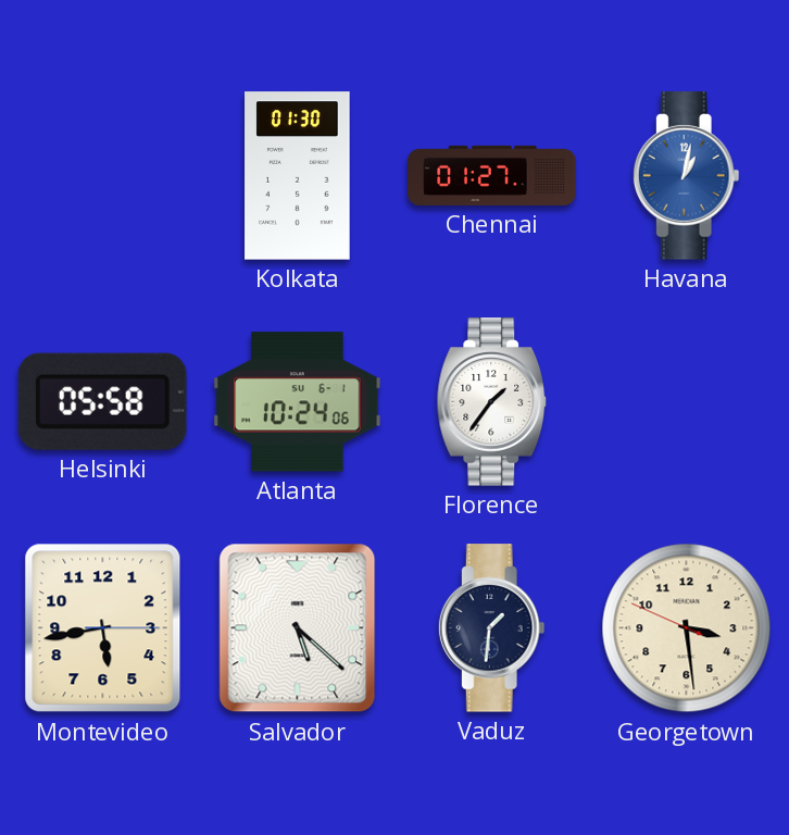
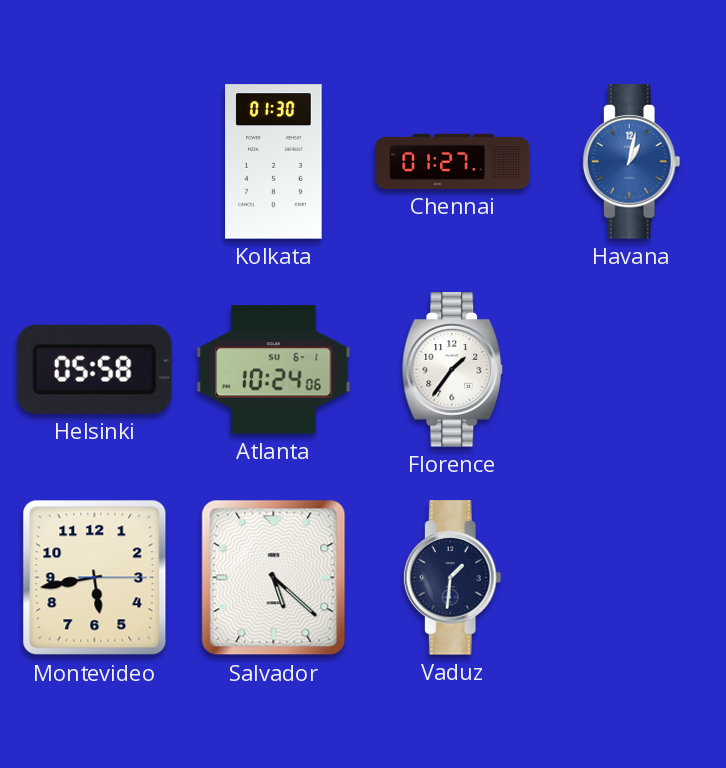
Georgetown: 3:28 -> none (687, 628)
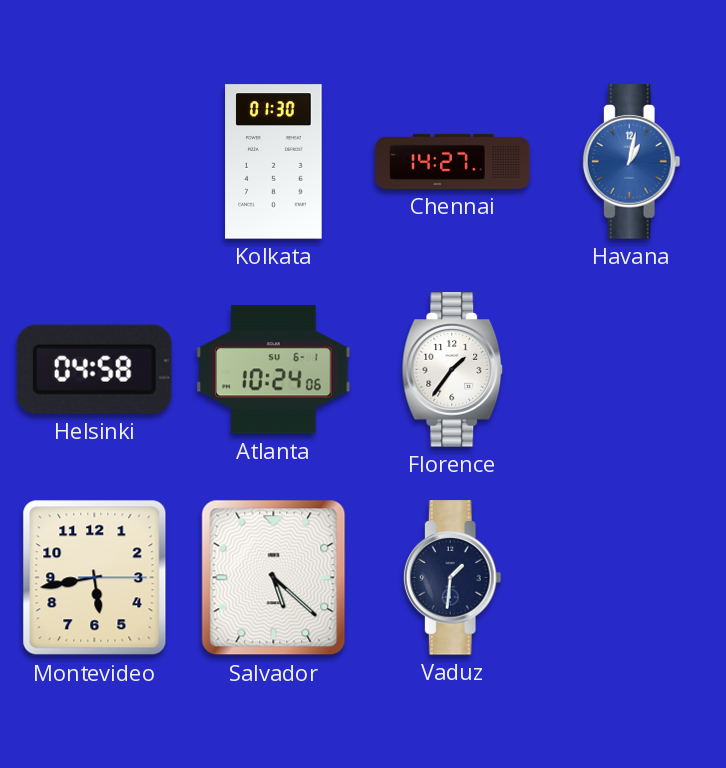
Chennai: 01:27 -> 14:27 (453, 161)
Helsinki: 05:58 -> 04:58 (94, 369)
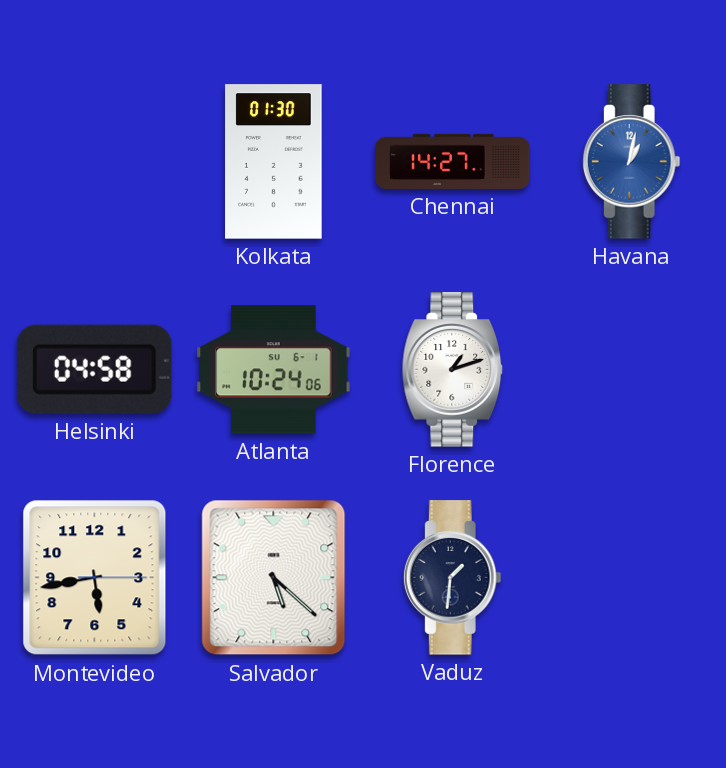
Florence: 1:36 -> 1:12 (453, 370)
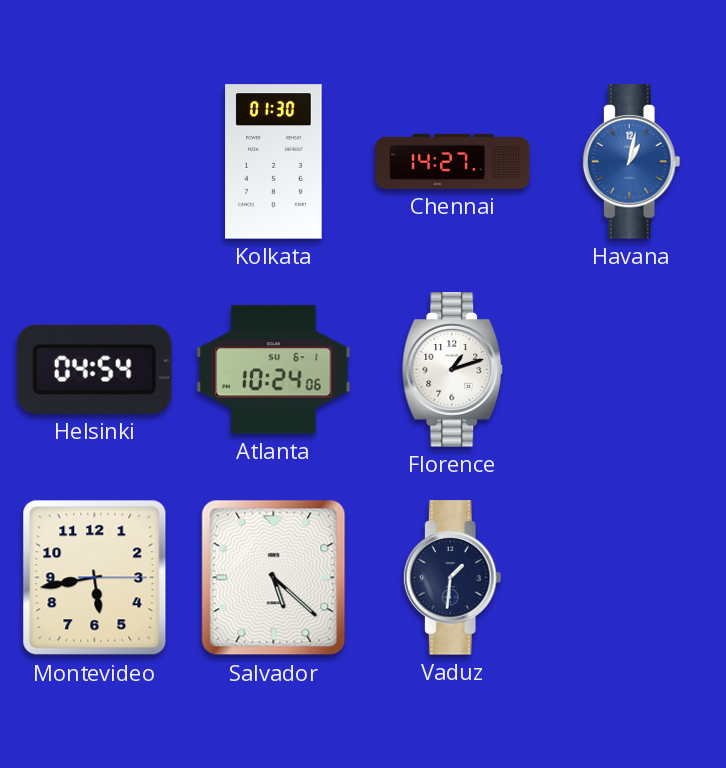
Helsinki: 04:58 -> 04:54 (94, 369)
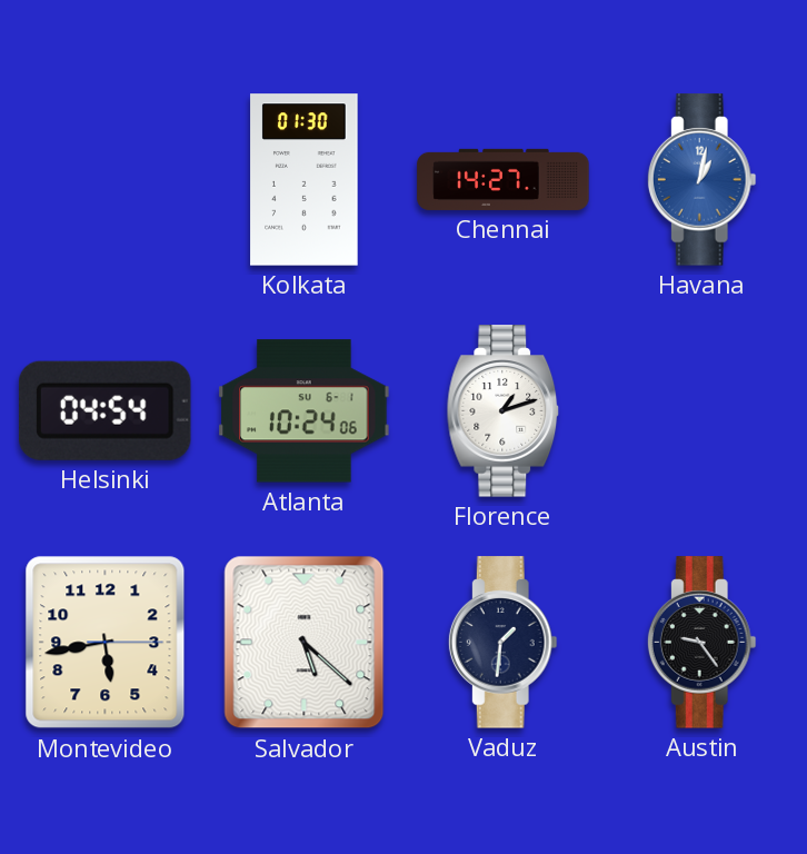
Austin: none -> 9:24 (701, 643)
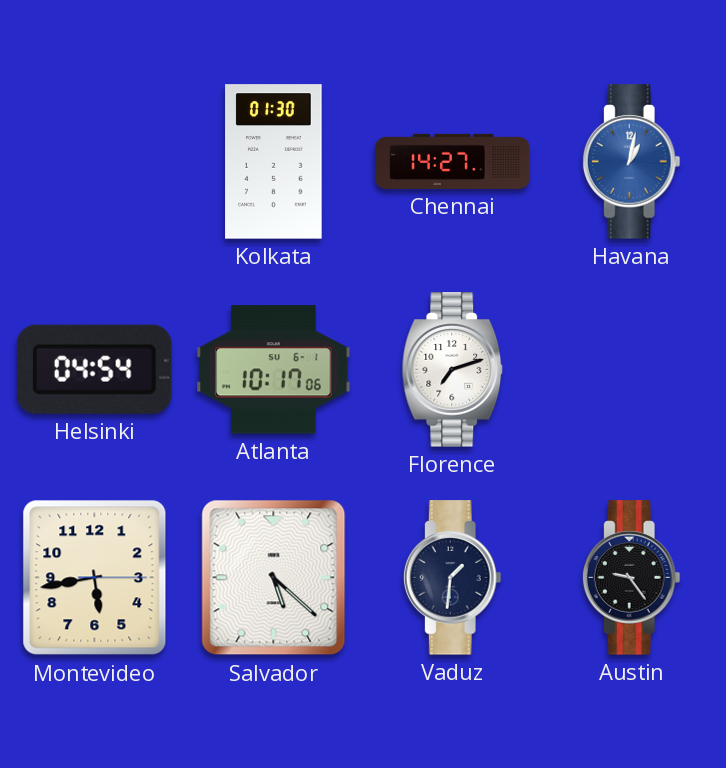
Atlanta: 10:24 -> 10:17 (274, 370)
Florence: 1:12 -> 7:12 (453, 370)
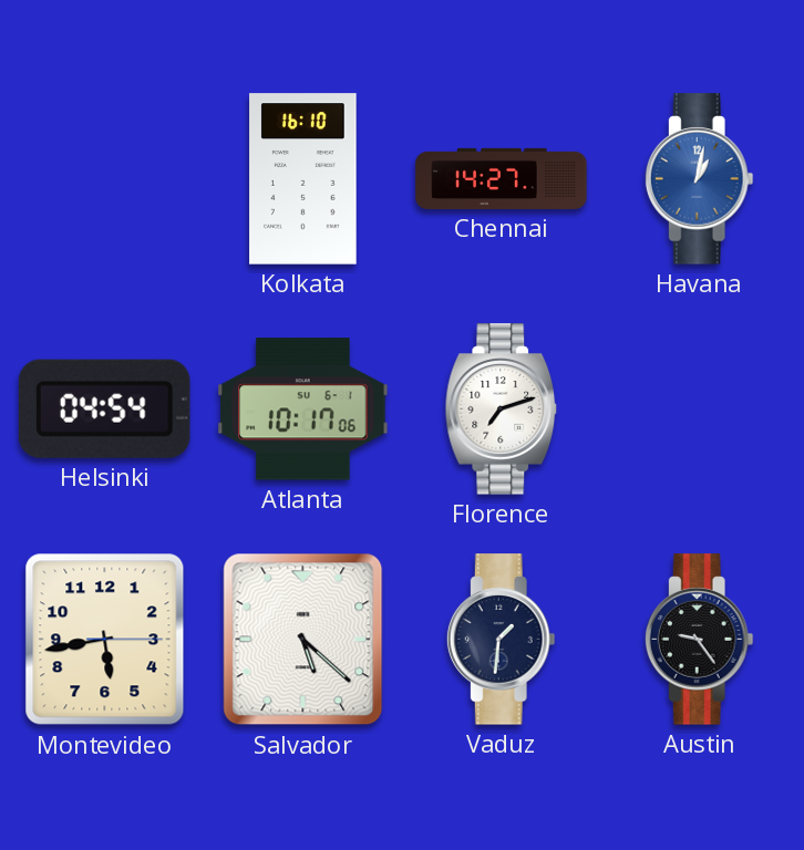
Kolkata: 01:30 -> 16:10 (303, 179)
